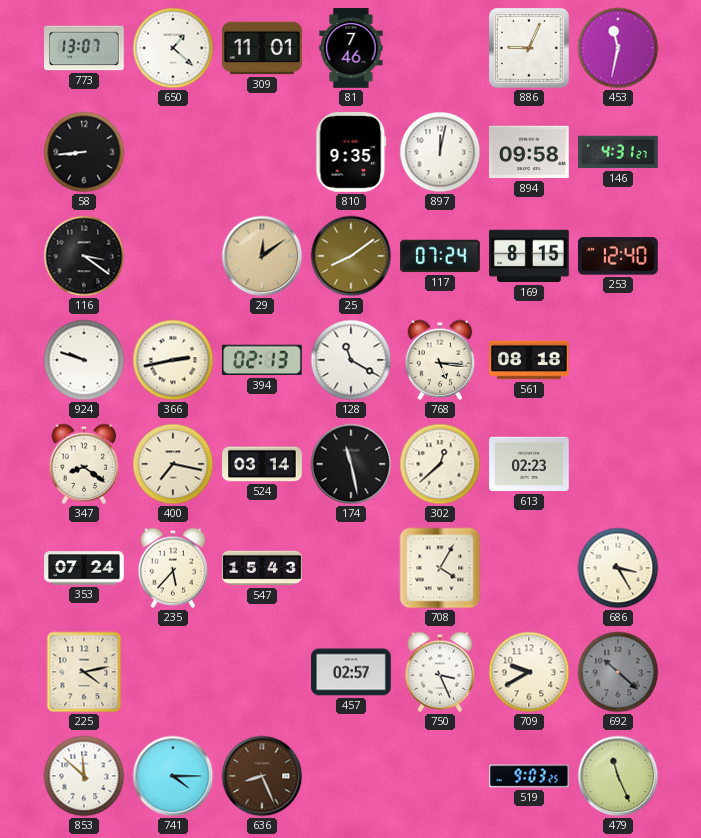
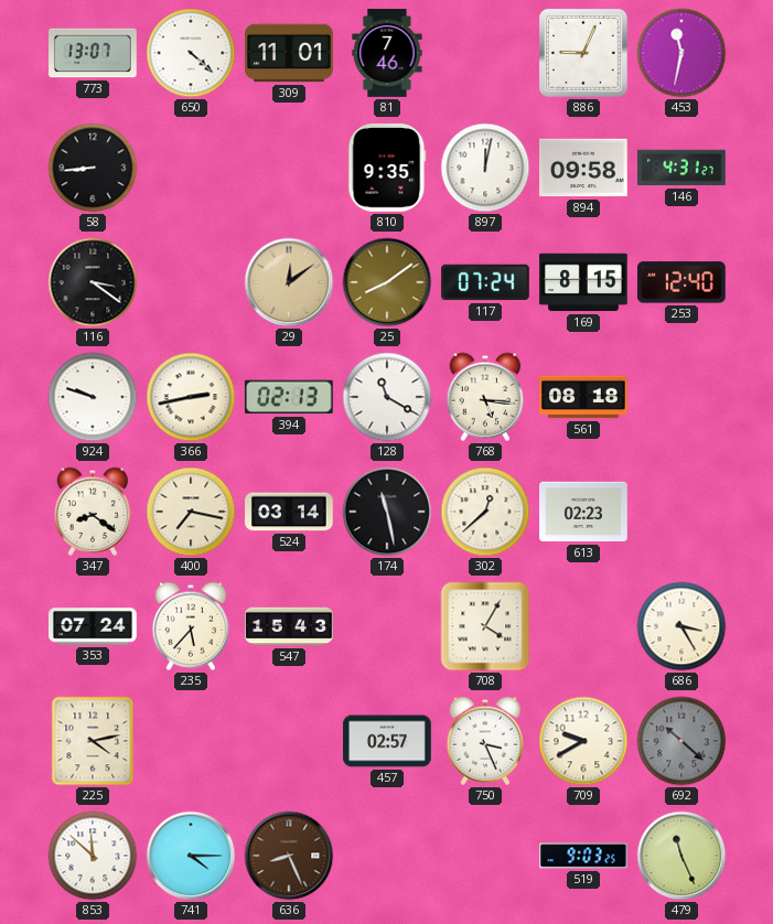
650: 1:22 -> 4:22 (191, 53)
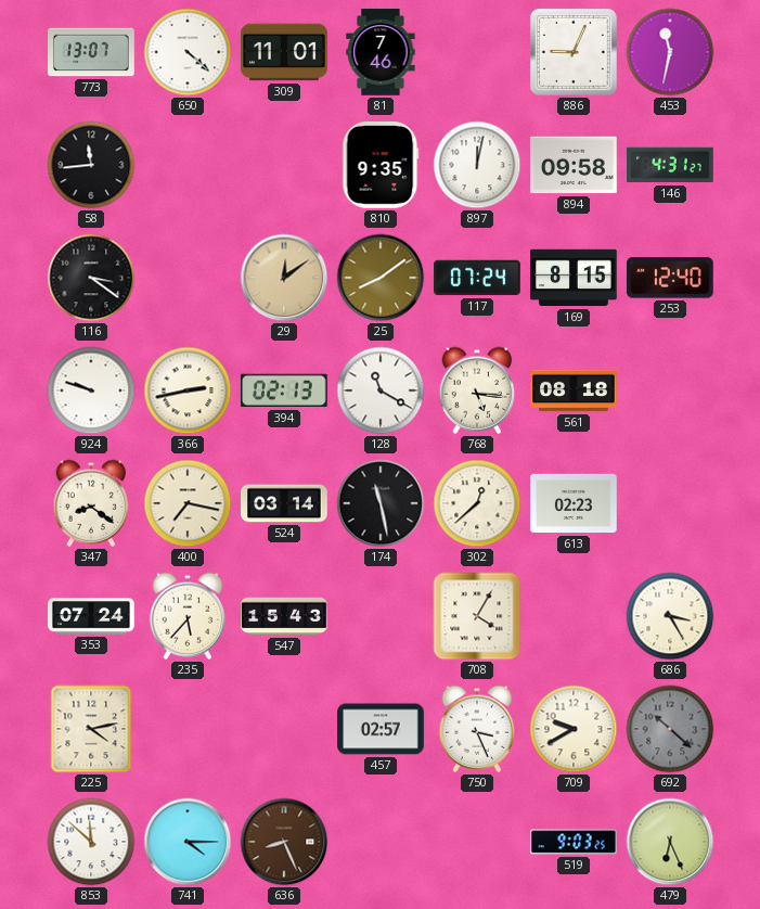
58: 8:44 -> 11:44 (91, 165)
479: 11:26 -> 6:26 (670, 842)
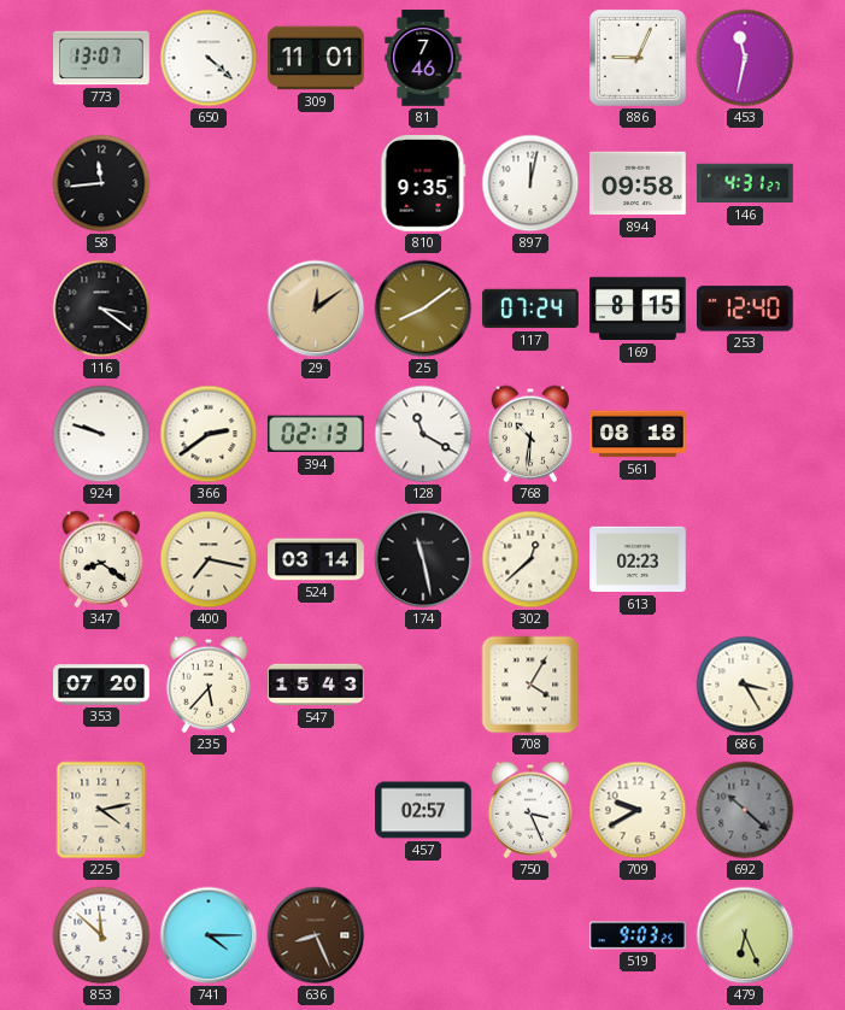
366: 2:43 -> 2:39 (209, 434)
768: 5:16 -> 10:31 (530, 434)
353: 07:24 -> 07:20 (101, 685)
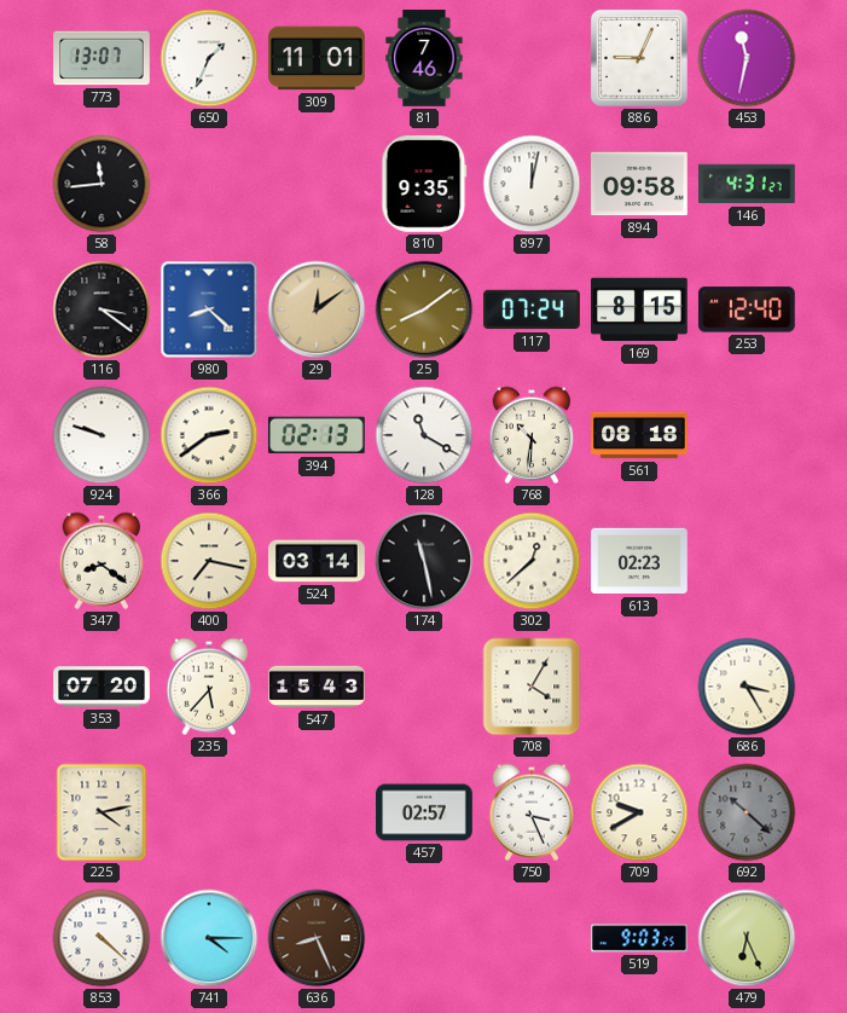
650: 4:22 -> 1:34 (209, 58)
980: none -> 8:22 (209, 309)
853: 11:52 -> 4:22 (101, 938)
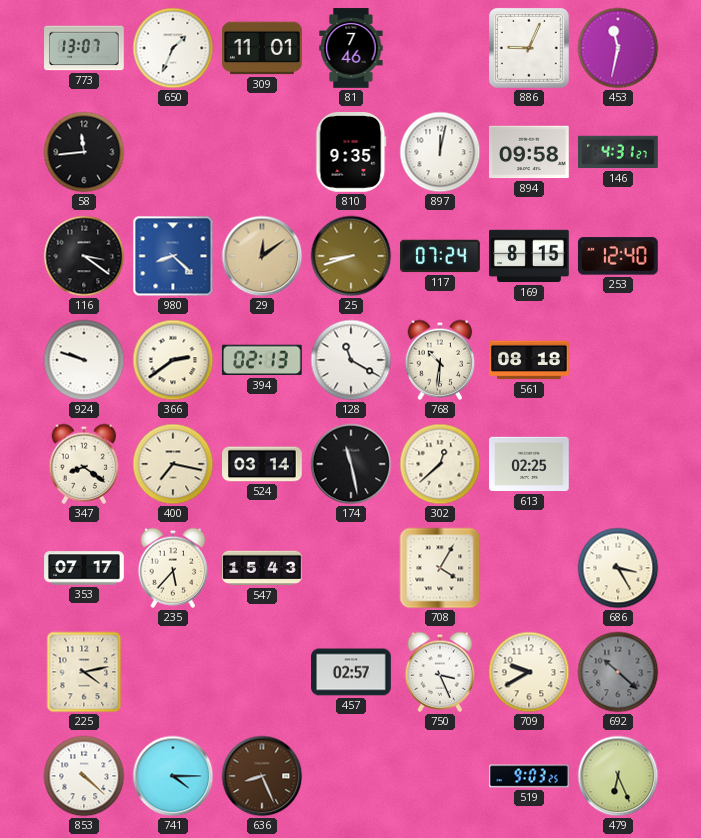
25: 8:09 -> 8:42 (351, 256)
613: 02:23 -> 02:25 (529, 464)
353: 07:20 -> 07:17 (84, 568)
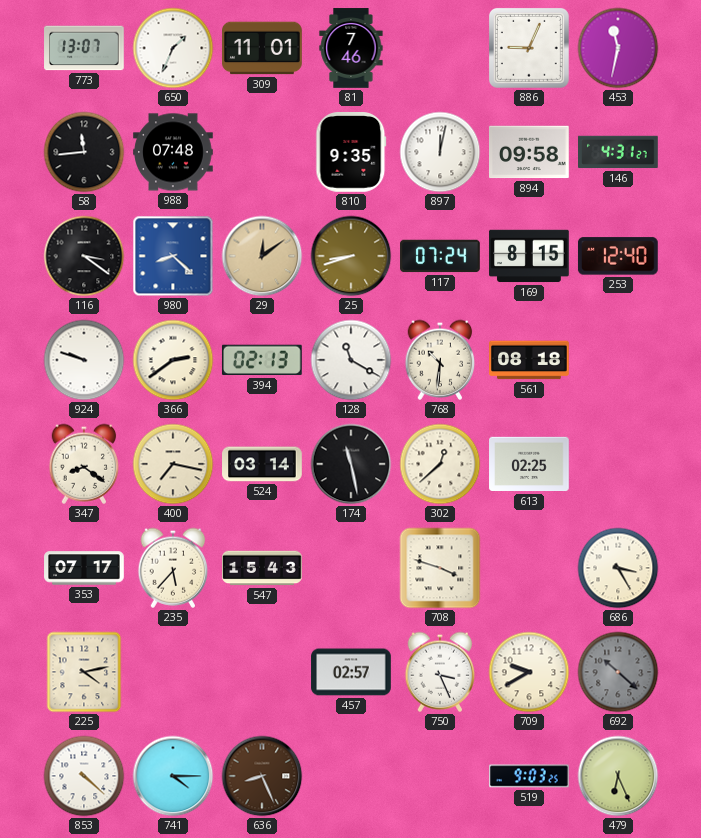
988: none -> 07:48 (173, 152)
708: 4:05 -> 3:48 (440, 568)
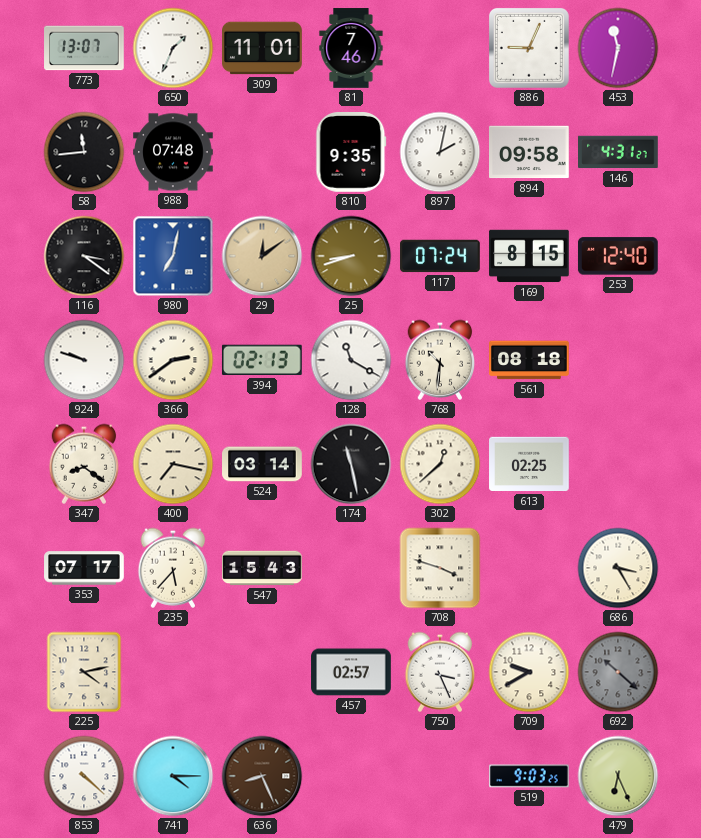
897: 12:02 -> 2:02 (440, 152)
980: 8:22 -> 7:02 (173, 256)
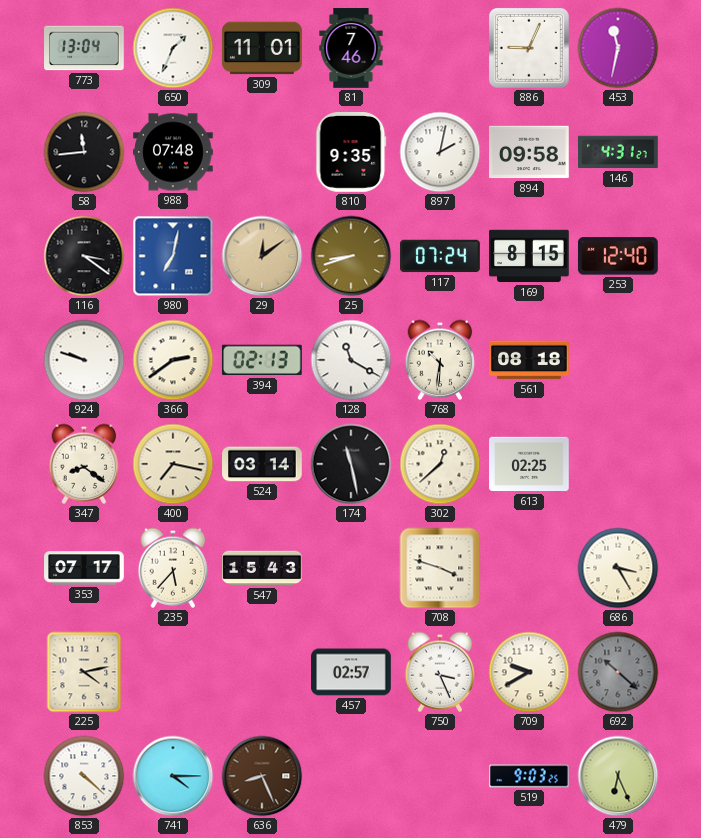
773: 13:07 -> 13:04 (84, 48)
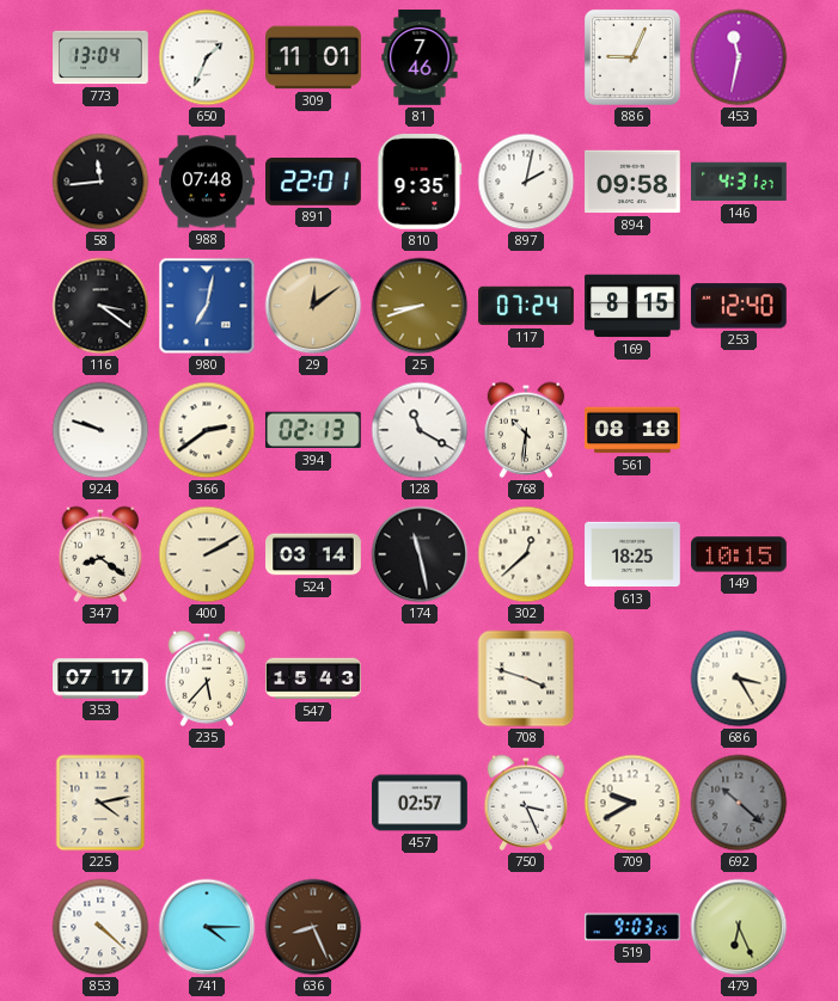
891: none -> 22:01 (313, 183)
400: 7:17 -> 2:10 (207, 554)
613: 02:25 -> 18:25 (632, 554)
149: none -> 10:15 (740, 554)
